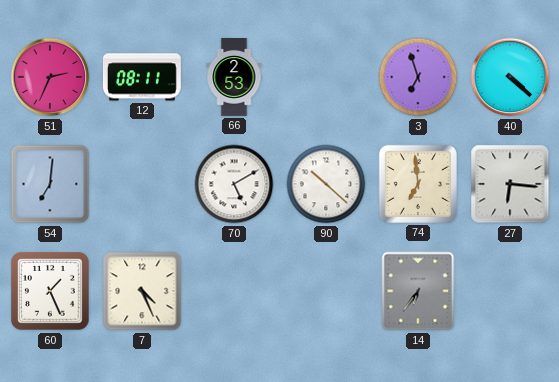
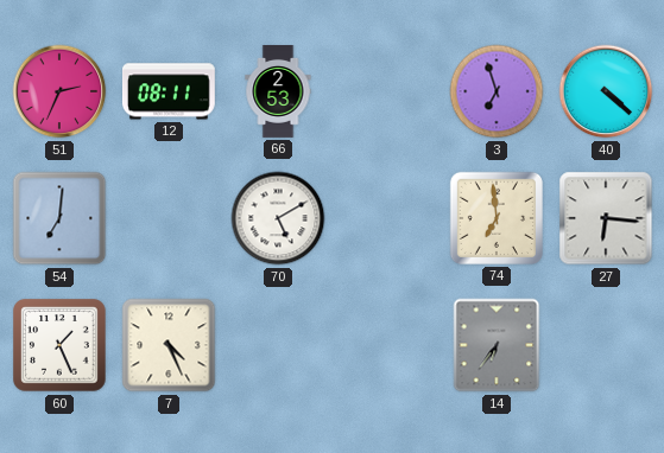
90: 10:22 -> none (326, 184)
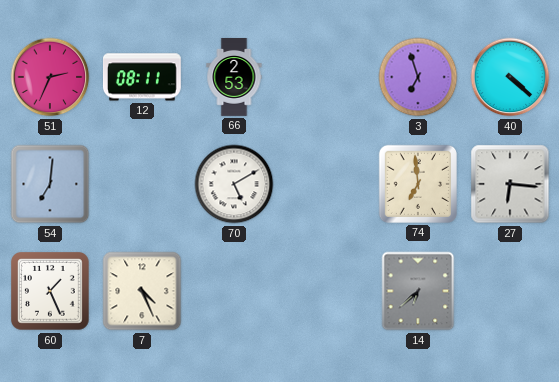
14: 6:36 -> 6:38 (418, 291)
